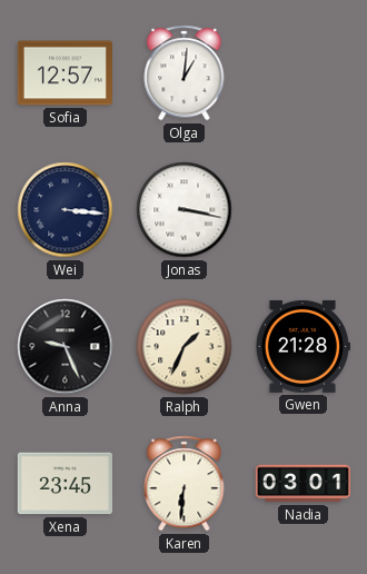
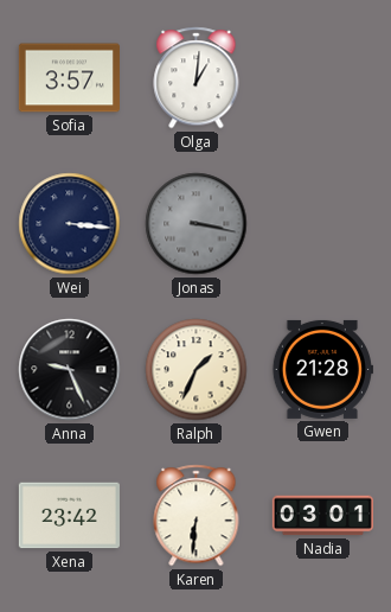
Sofia: 12:57 -> 3:57 (69, 78)
Jonas dial: white -> grey (197, 224)
Xena: 23:45 -> 23:42 (69, 516)
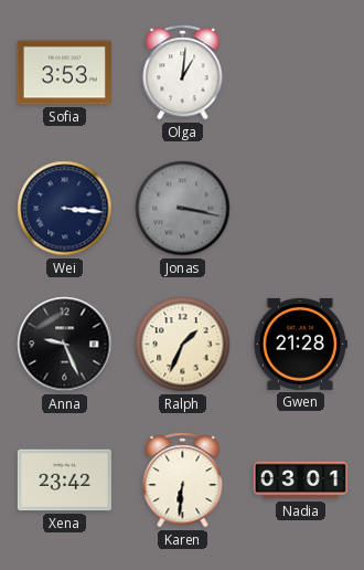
Sofia: 3:57 -> 3:53 (64, 73)
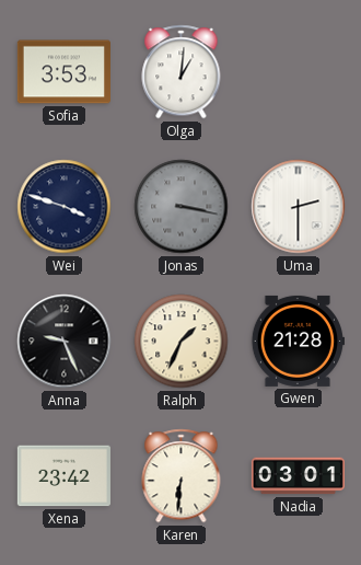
Wei: 3:16 -> 3:48 (65, 207)
Uma: none -> 2:30 (299, 207)
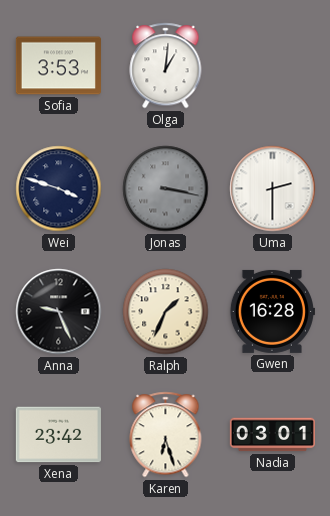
Gwen: 21:28 -> 16:28 (272, 311)
Karen: 6:31 -> 6:27 (166, 435)
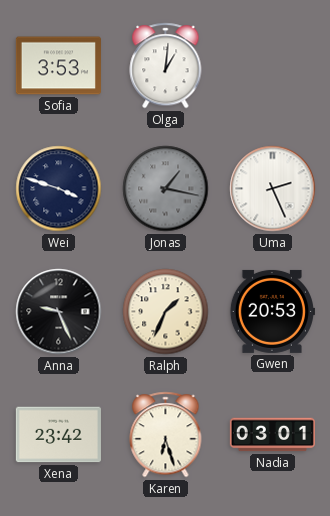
Jonas: 3:17 -> 1:17 (166, 189)
Uma: 2:30 -> 2:26 (273, 189)
Gwen: 16:28 -> 20:53 (272, 311)
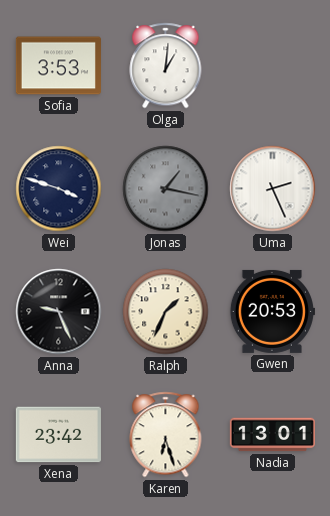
Nadia: 03:01 -> 13:01 (272, 435)
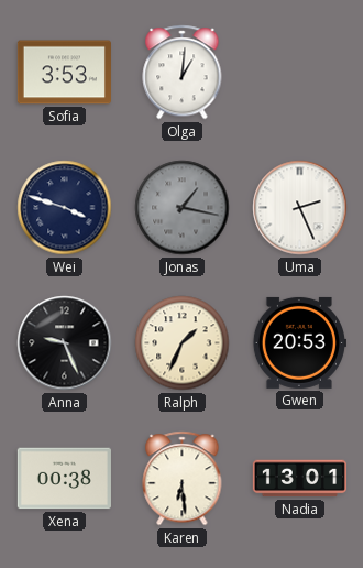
Xena: 23:42 -> 00:38 (64, 479)
Karen: 6:27 -> 6:29 (183, 479)
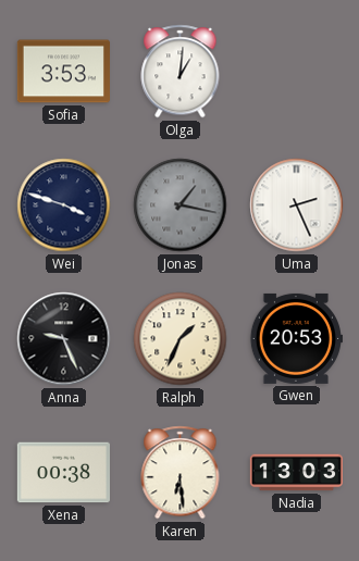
Nadia: 13:01 -> 13:03 (296, 473)
